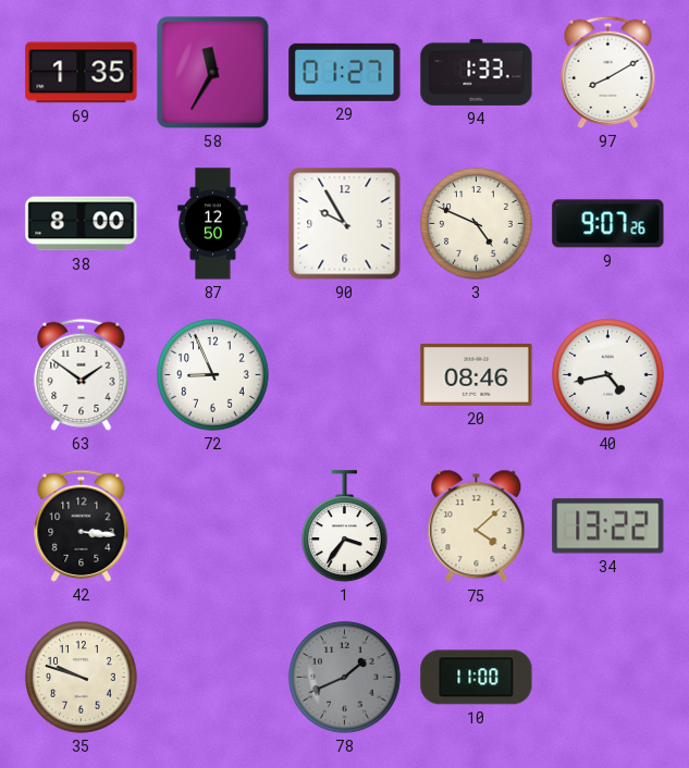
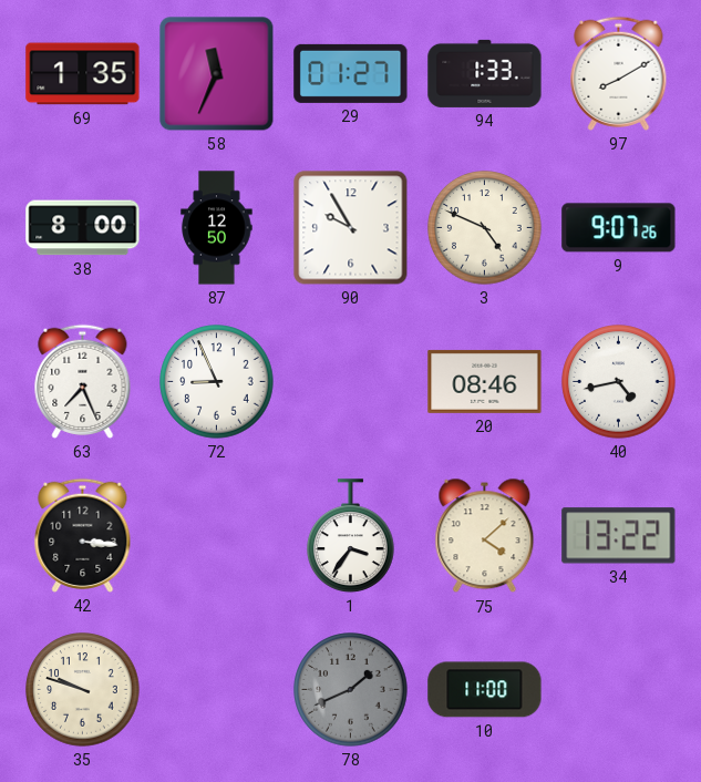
58: 11:35 -> 11:34 (217, 74)
63: 1:51 -> 7:26 (83, 381)
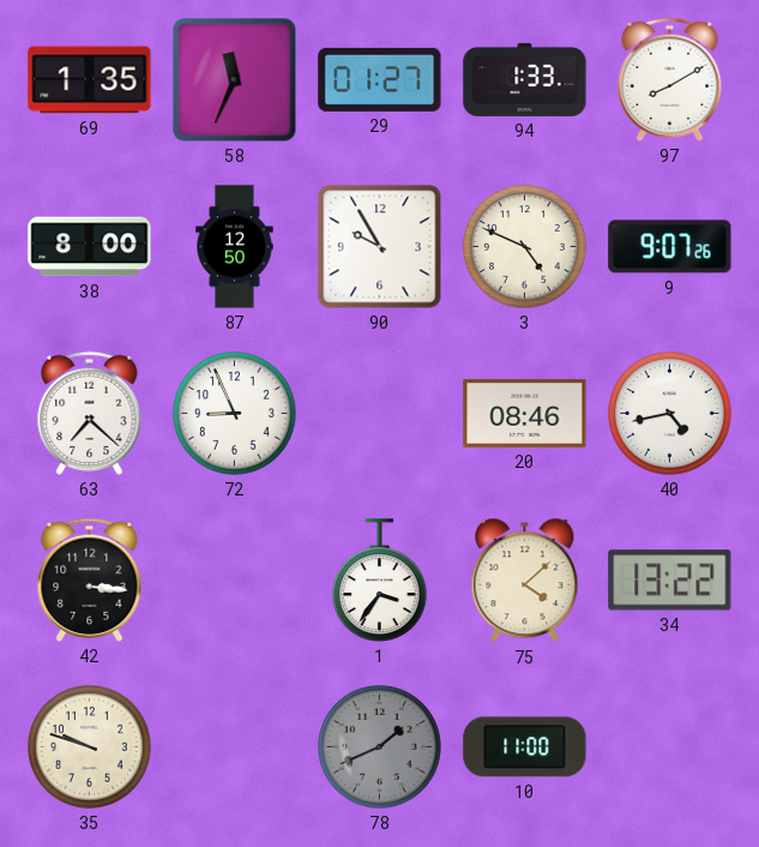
63: 7:26 -> 7:22 (90, 413)
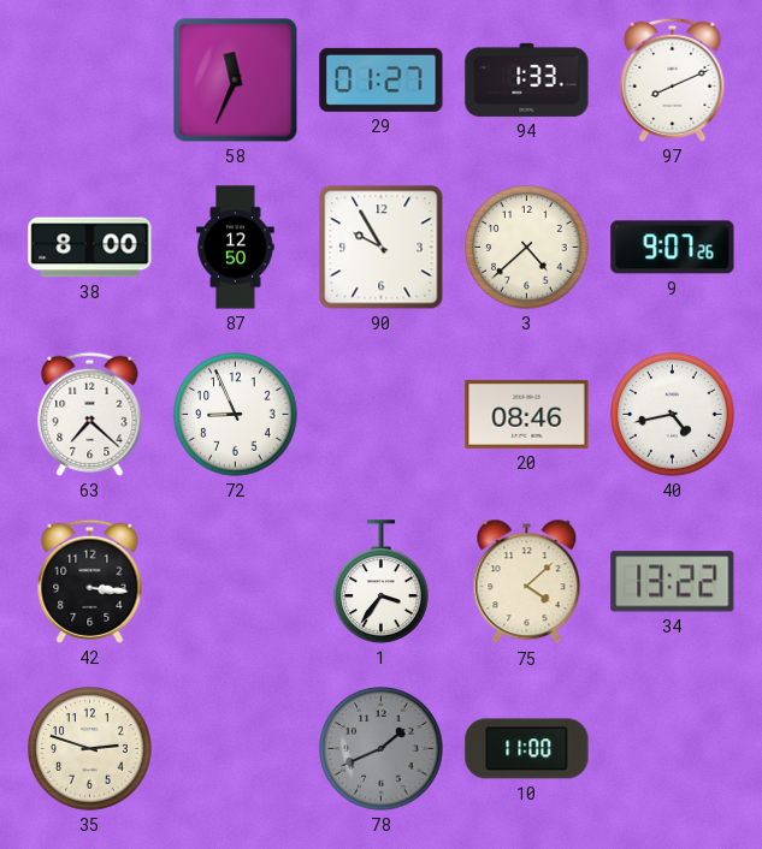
69: 1:35 -> none (90, 80)
97: 8:10 -> 8:11 (673, 79)
3: 4:49 -> 4:38 (527, 248)
35: 9:48 -> 2:48 (90, 749)
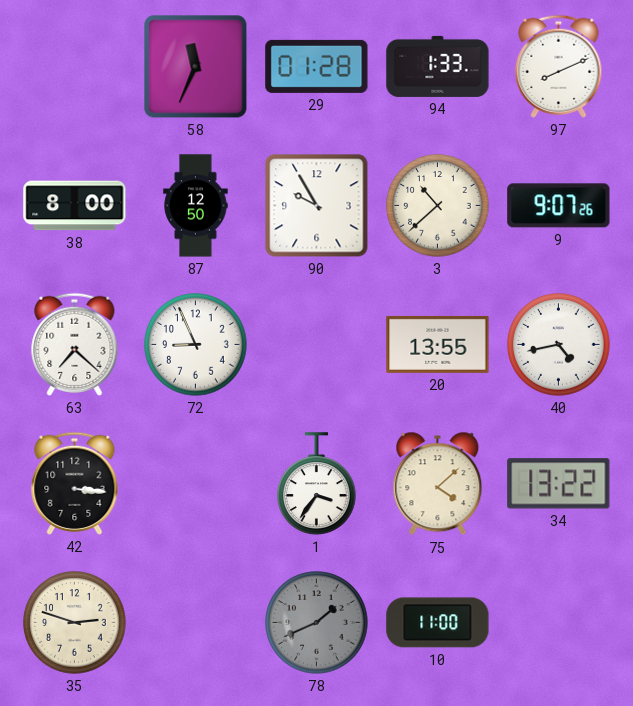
29: 01:27 -> 01:28 (317, 66)
3: 4:38 -> 10:38 (438, 206)
20: 08:46 -> 13:55 (438, 344)
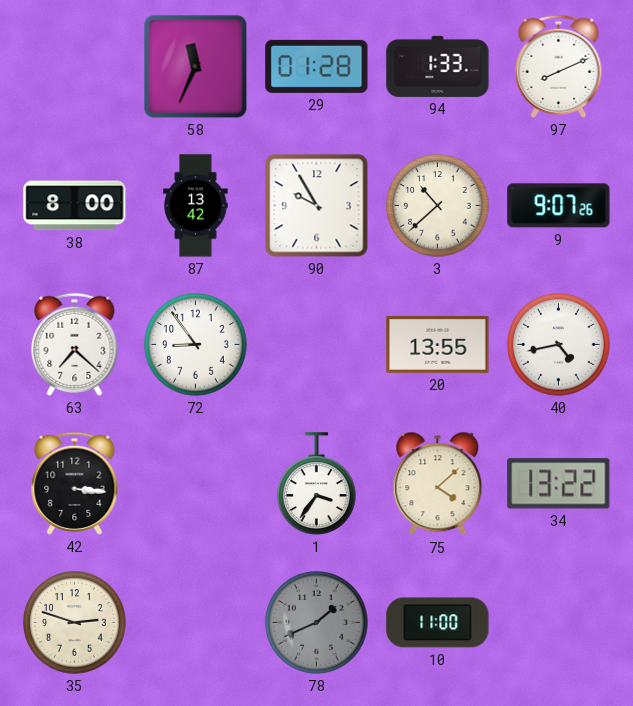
87: 12:50 -> 13:42 (196, 206)
72: 8:56 -> 8:54 (196, 345)
